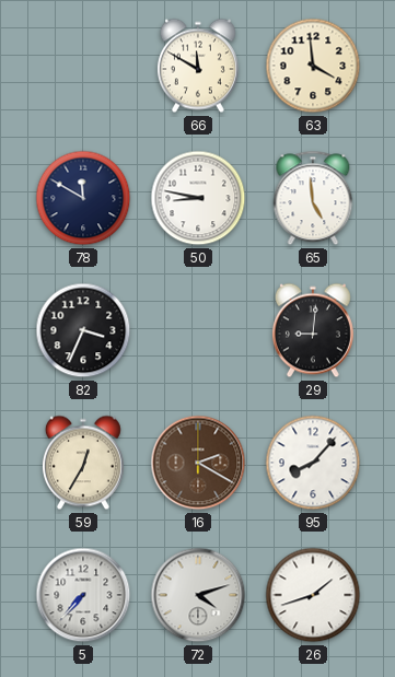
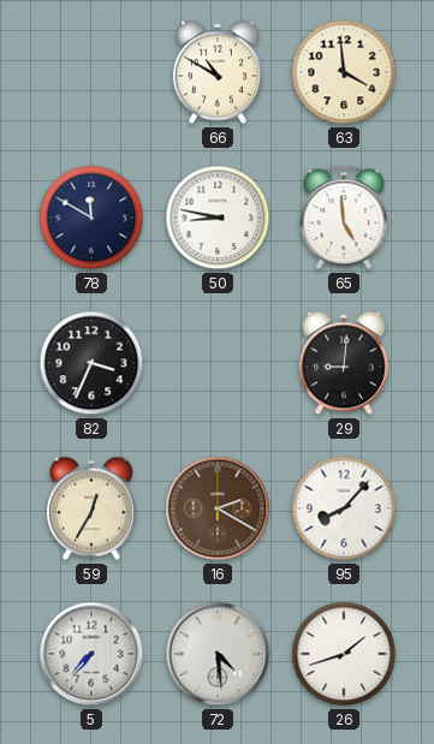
66: 11:50 -> 10:50 (218, 72)
72: 4:12 -> 4:29 (218, 654)
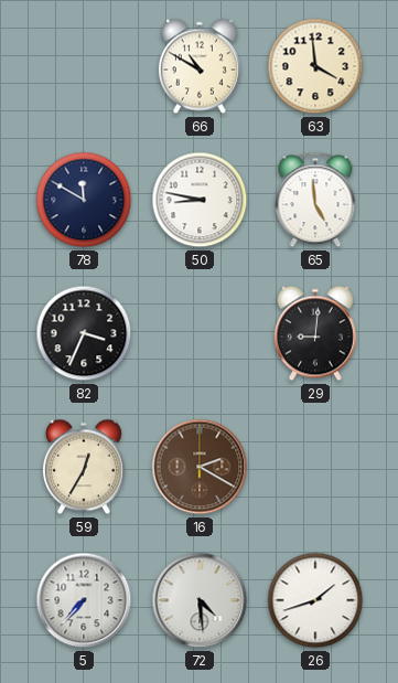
95: 8:07 -> none (344, 508)
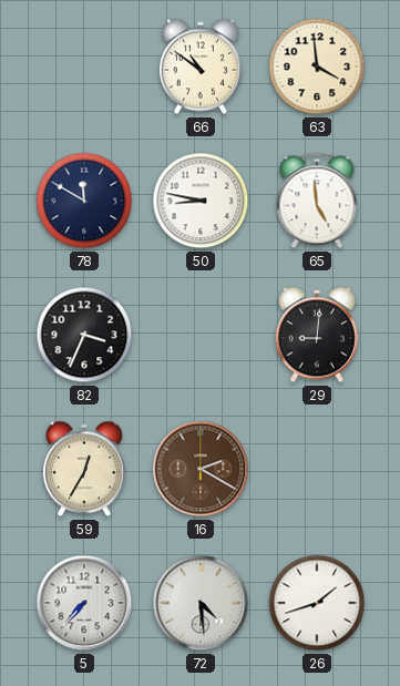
66: 10:50 -> 10:51 (201, 66)
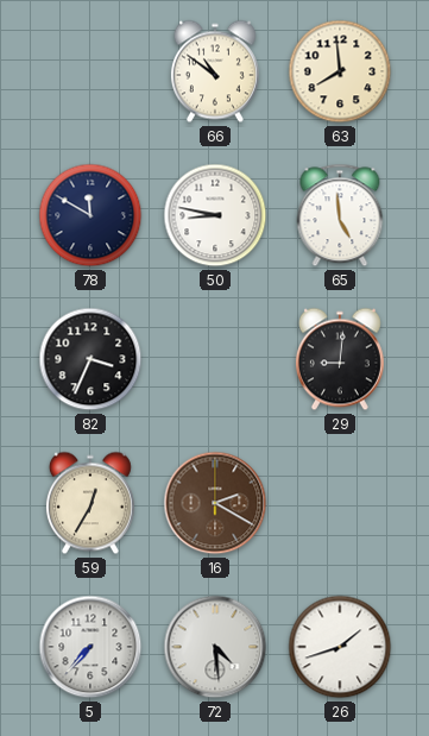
63: 3:59 -> 7:59 (340, 71)
